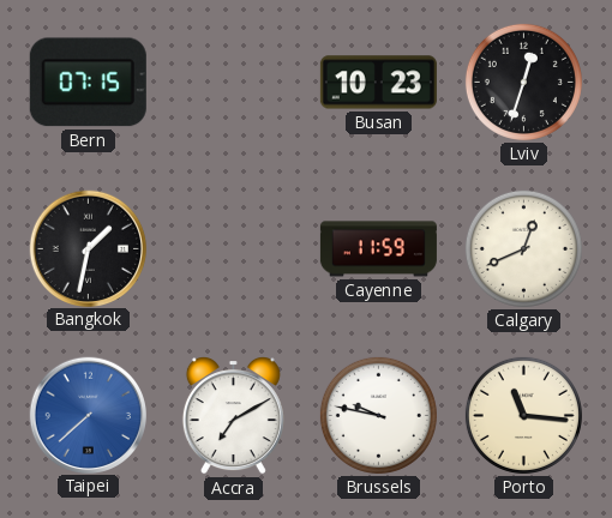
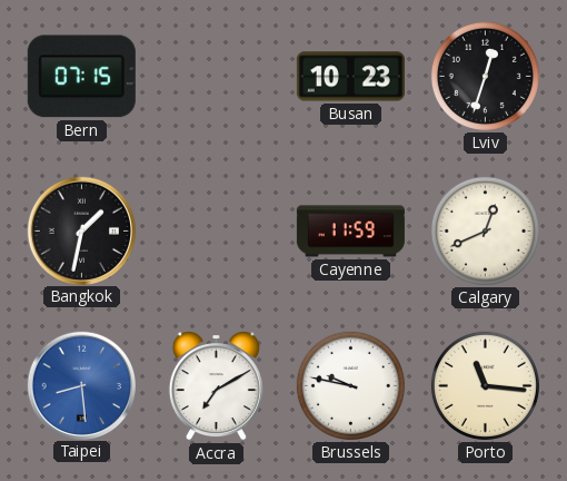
Taipei: 7:38 -> 8:29 (81, 385)
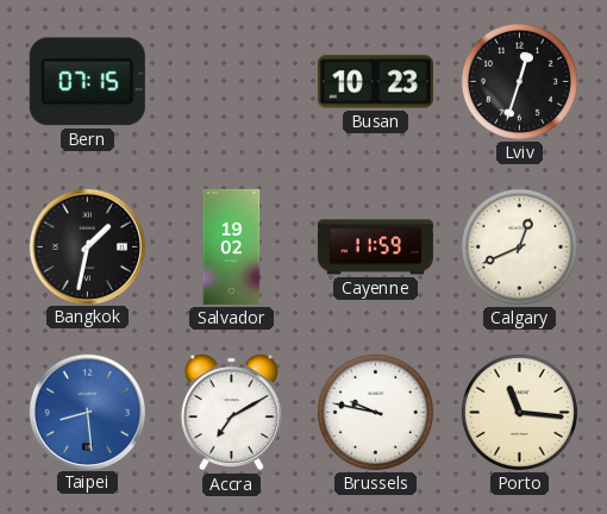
Salvador: none -> 19:02 (232, 246)
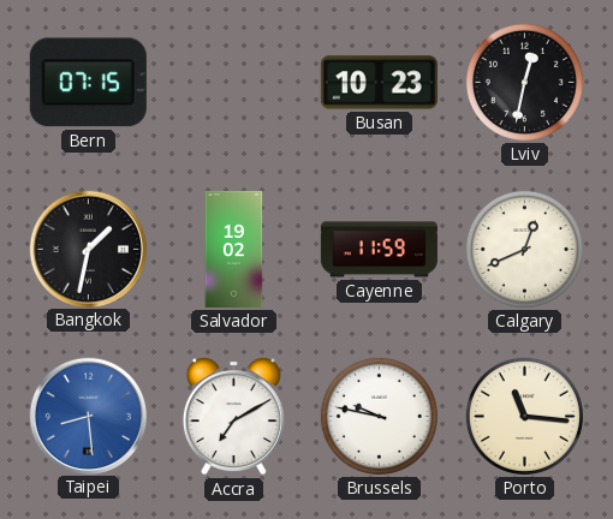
Lviv: 12:33 -> 12:32 (524, 82)
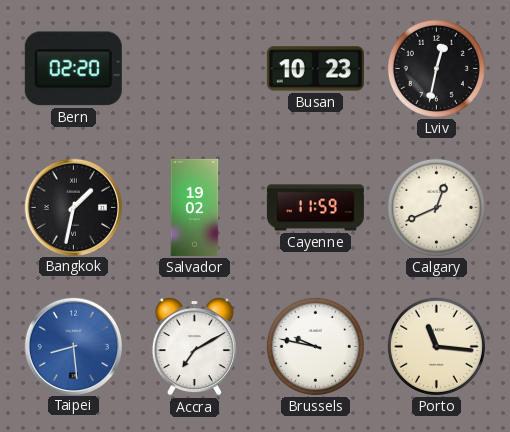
Bern: 07:15 -> 02:20 (73, 69)
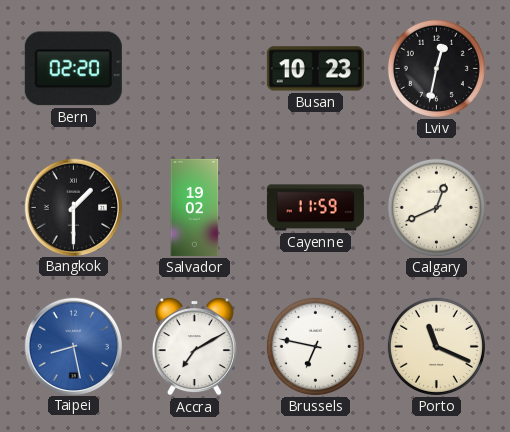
Bangkok: 1:32 -> 1:30 (73, 207)
Taipei: 8:29 -> 8:28 (73, 346)
Brussels: 9:47 -> 6:47 (315, 346)
Porto: 11:16 -> 11:19 (436, 346)
